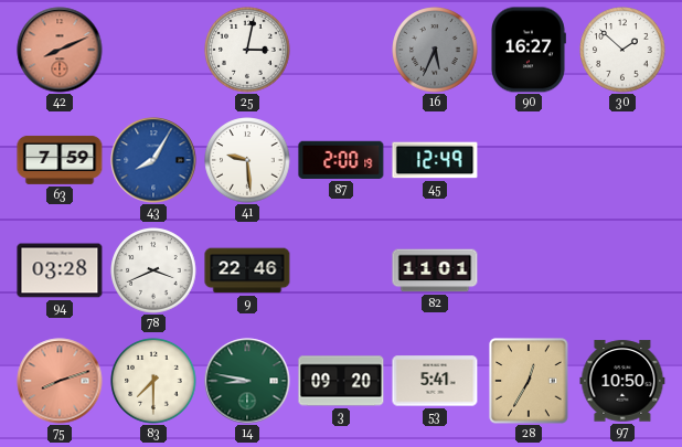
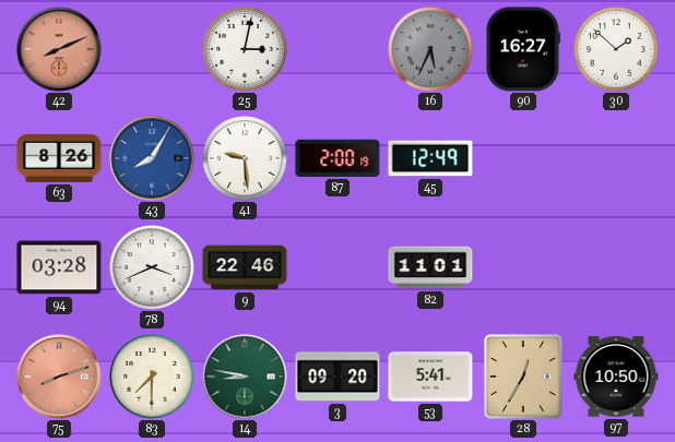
63: 7:59 -> 8:26 (59, 158)
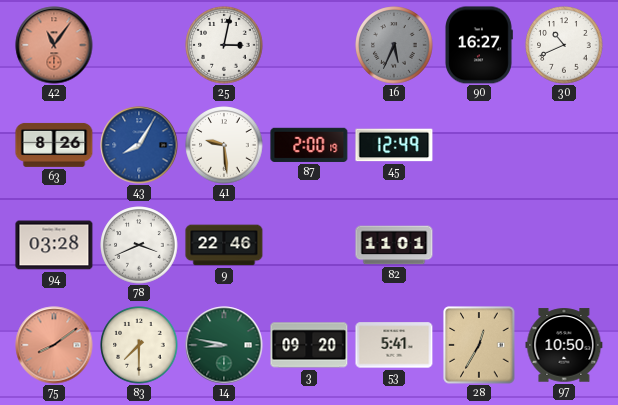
42: 8:11 -> 11:06 (54, 45)
30: 1:52 -> 10:41 (564, 45)
75: 8:12 -> 8:09 (54, 345)
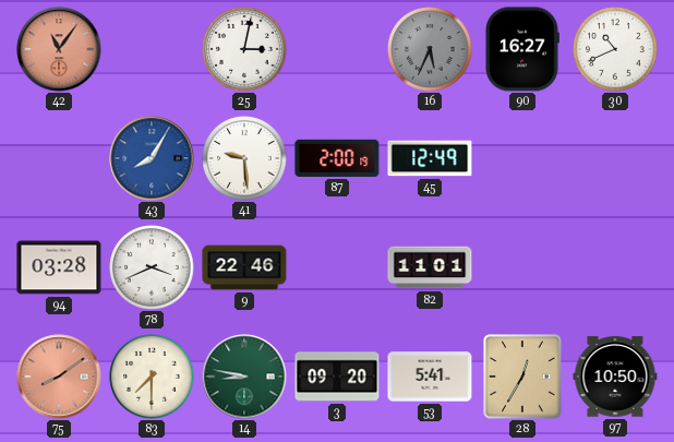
63: 8:26 -> none (54, 145)
